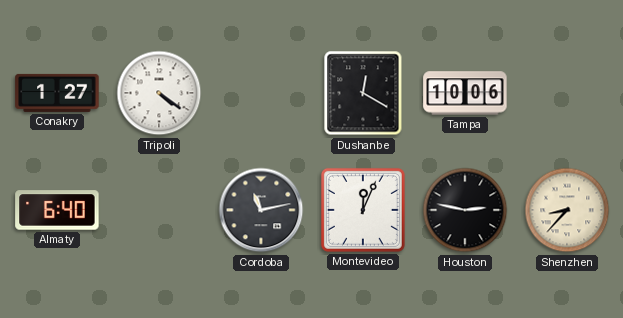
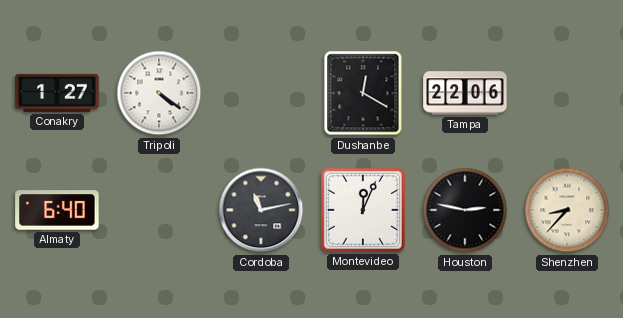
Tampa: 10:06 -> 22:06 (465, 93)
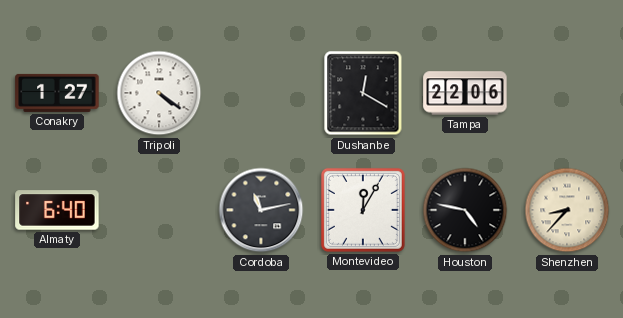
Montevideo: 12:04 -> 12:05 (363, 210)
Houston: 2:47 -> 4:47 (465, 210)
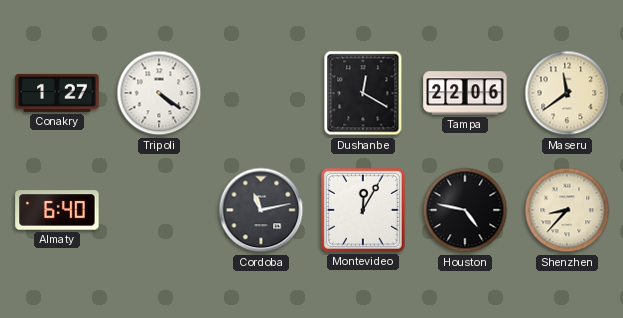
Maseru: none -> 11:39 (567, 93)
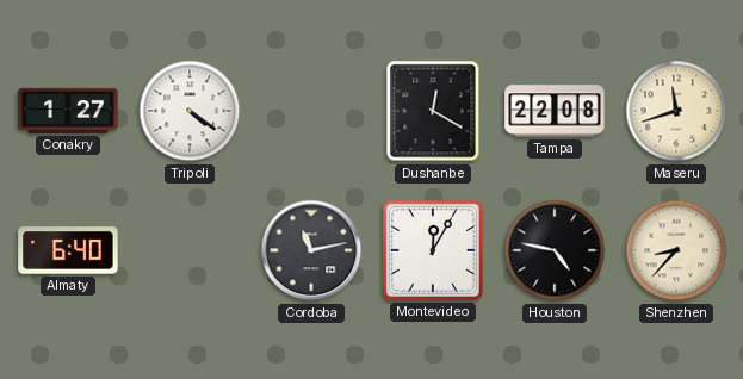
Tampa: 22:06 -> 22:08 (555, 111)
Maseru: 11:39 -> 11:42 (676, 111)
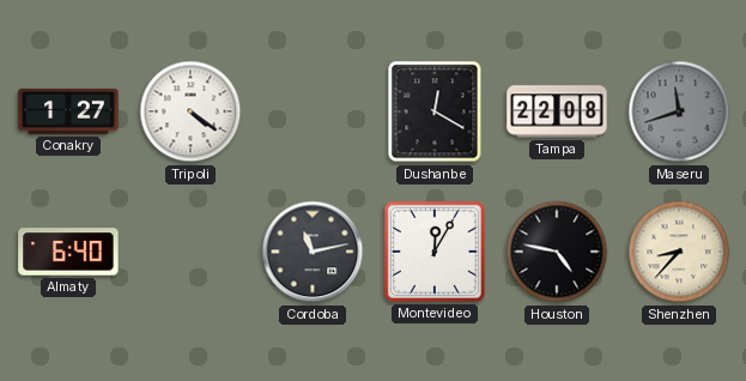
Maseru dial: cream -> grey (679, 111)
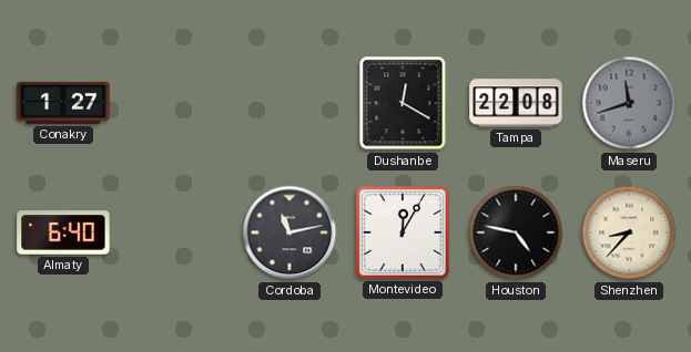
Tripoli: 4:21 -> none (190, 111)
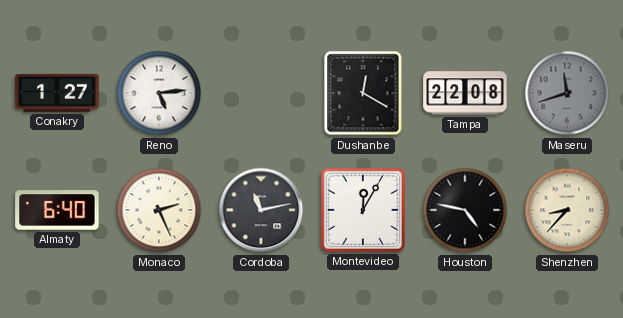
Reno: none -> 5:14 (159, 93)
Monaco: none -> 2:26 (159, 210)
